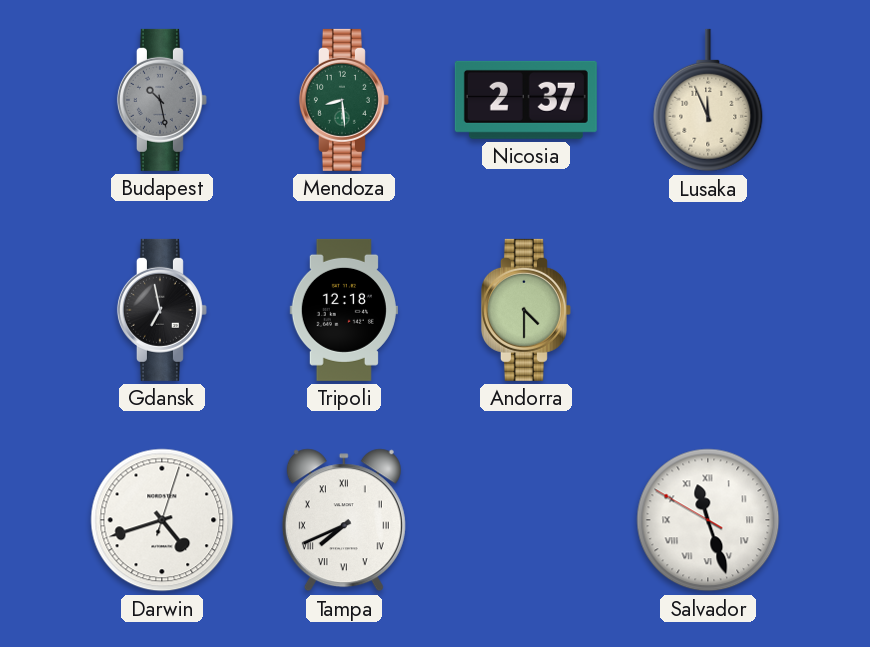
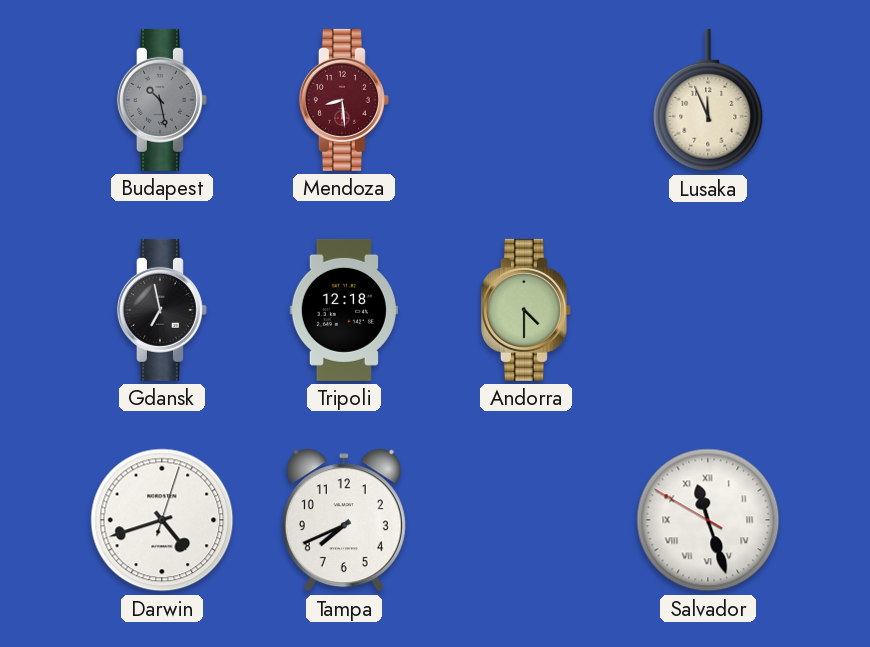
Mendoza dial: green -> burgundy (344, 100)
Nicosia: 2:37 -> none (526, 100)
Tampa numerals: Roman -> Arabic (344, 520)
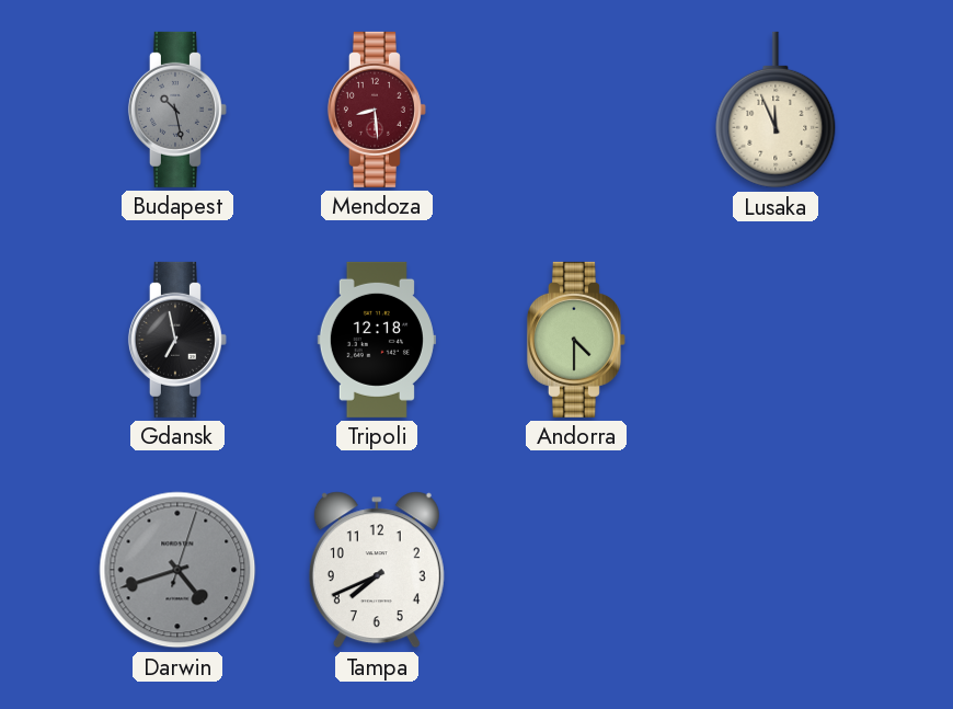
Darwin dial: white -> grey (177, 570)
Salvador: 11:26 -> none (708, 520)
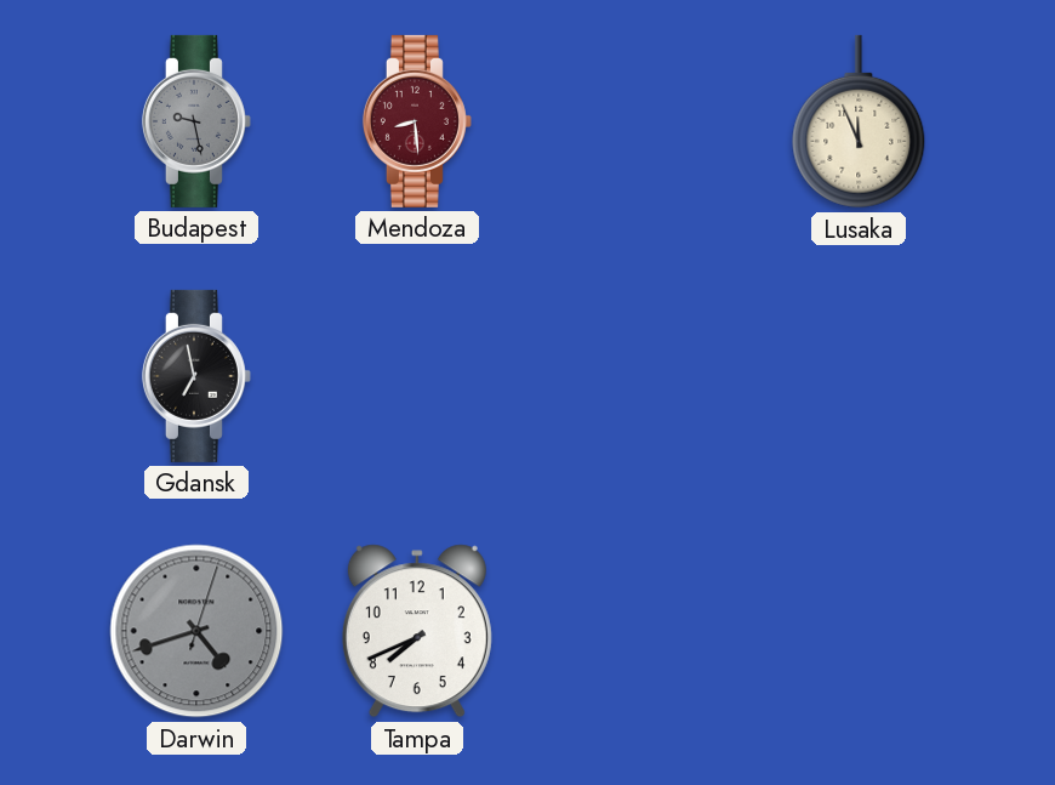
Budapest: 10:28 -> 9:28 (196, 121)
Tripoli: 12:18 -> none (377, 340)
Andorra: 4:30 -> none (576, 340)
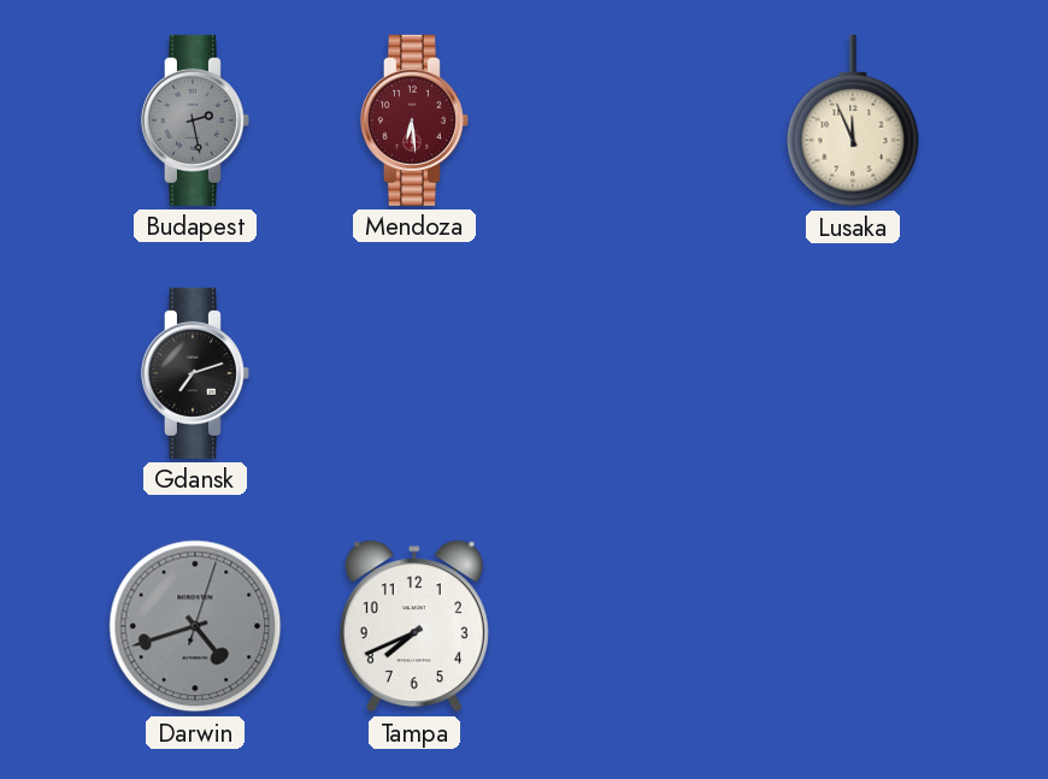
Budapest: 9:28 -> 2:28 (195, 120)
Mendoza: 8:29 -> 6:29 (414, 120)
Gdansk: 6:58 -> 7:12 (195, 373)
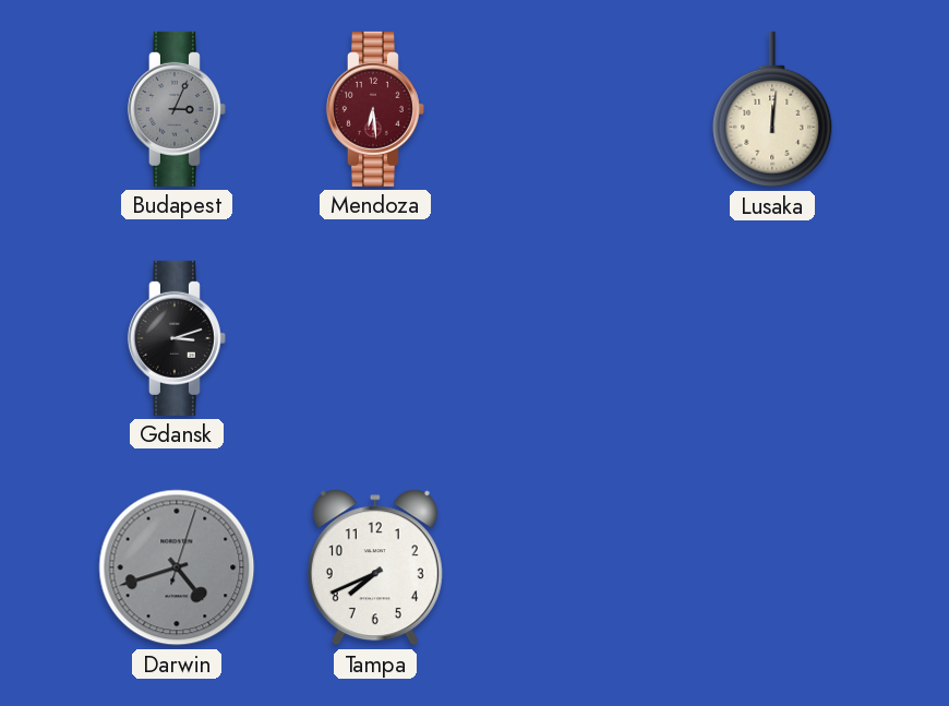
Budapest: 2:28 -> 3:04 (177, 109)
Lusaka: 11:56 -> 12:01 (772, 109)
Gdansk: 7:12 -> 3:12 (177, 338)
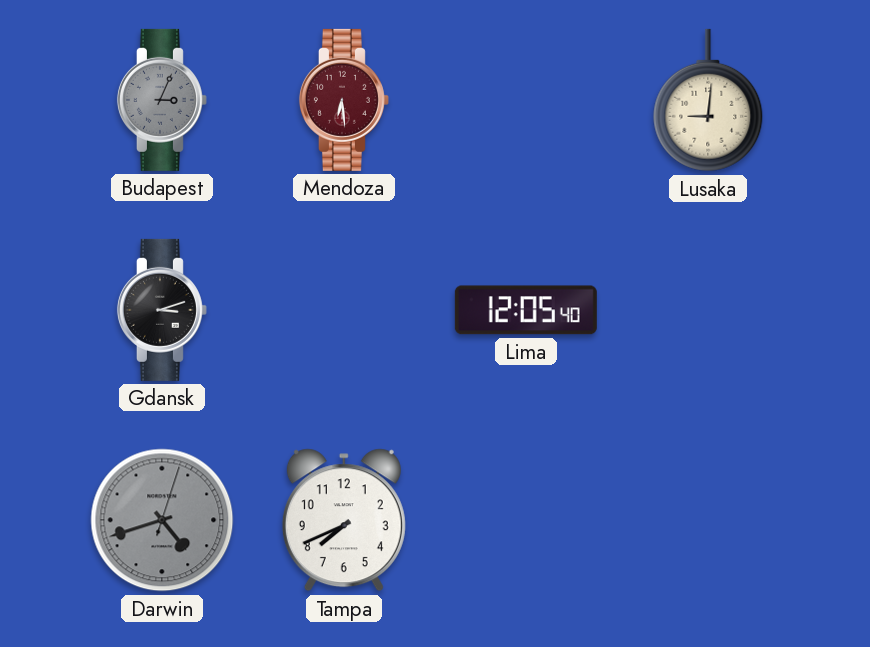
Lusaka: 12:01 -> 9:01 (708, 100)
Lima: none -> 12:05 (526, 310)
